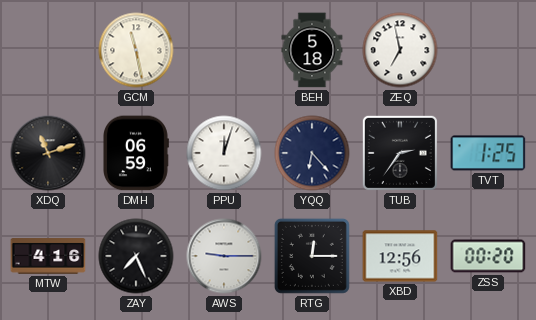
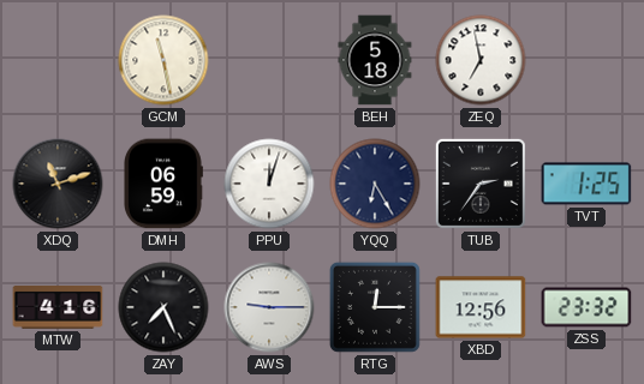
YQQ: 6:23 -> 6:25 (375, 184)
ZSS: 00:20 -> 23:32 (586, 307)
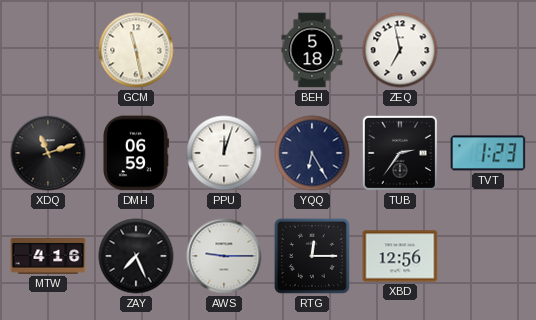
TVT: 1:25 -> 1:23 (488, 153)
ZSS: 23:32 -> none (586, 307)
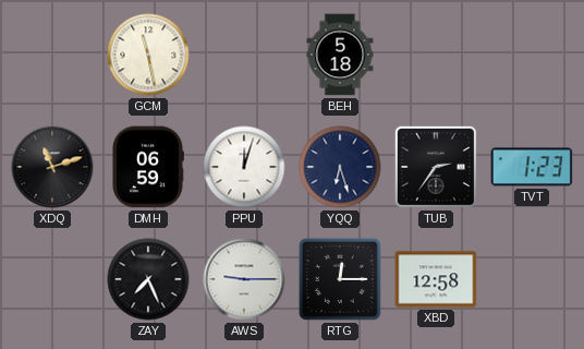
ZEQ: 6:58 -> none (400, 50)
YQQ: 6:25 -> 6:27 (340, 167)
MTW: 4:16 -> none (48, 256)
XBD: 12:56 -> 12:58 (436, 279)
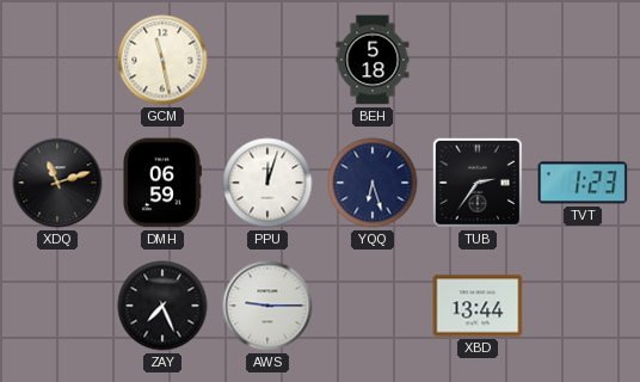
RTG: 12:15 -> none (340, 279)
XBD: 12:58 -> 13:44 (478, 306)
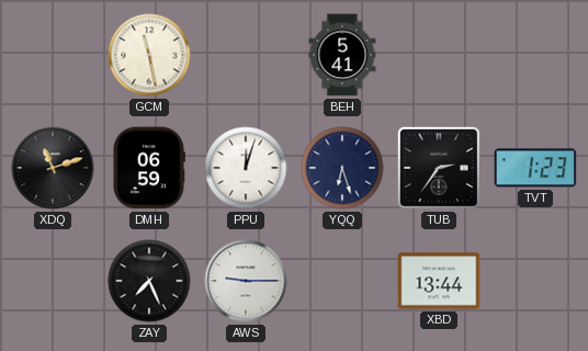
BEH: 5:18 -> 5:41 (342, 55)
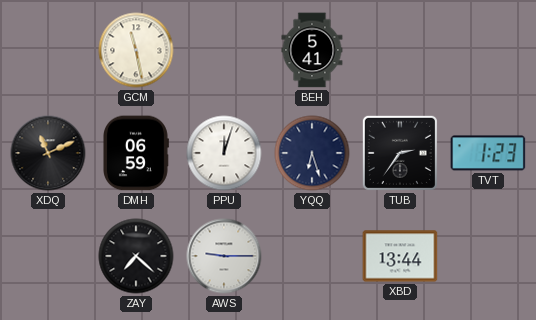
XDQ: 11:12 -> 11:11 (48, 153)
ZAY: 7:26 -> 7:22 (136, 256)
